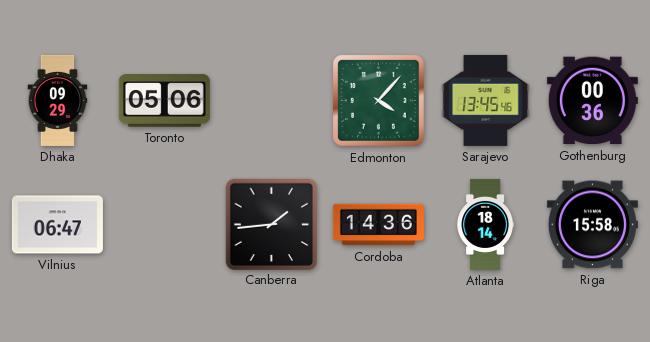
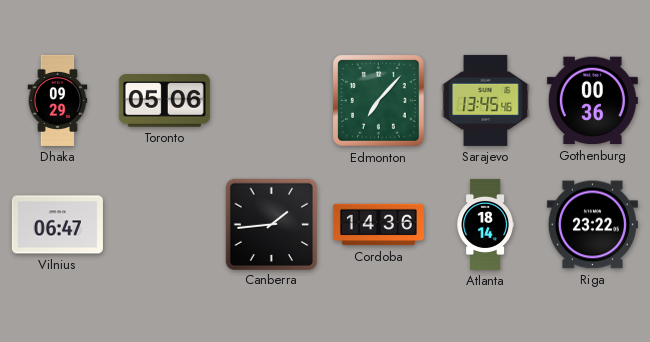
Edmonton: 4:07 -> 7:07 (379, 101)
Riga: 15:58 -> 23:22 (592, 225)
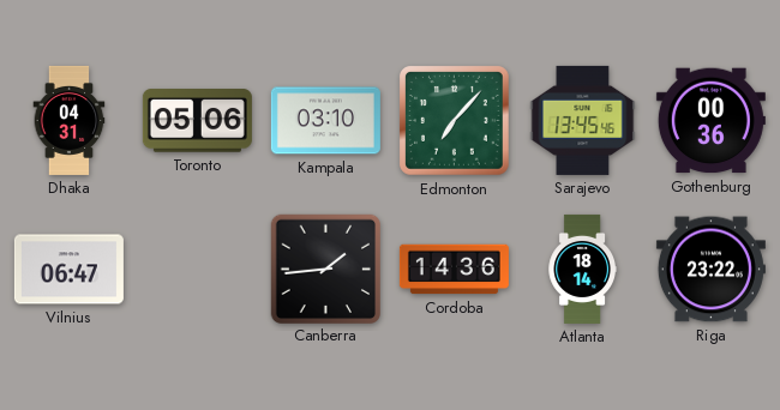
Dhaka: 09:29 -> 04:31 (70, 120)
Kampala: none -> 03:10 (325, 121)
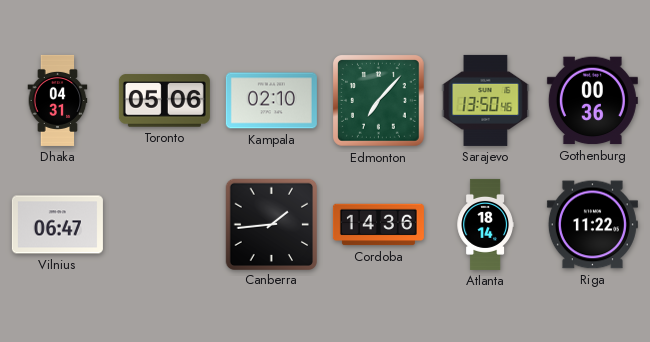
Kampala: 03:10 -> 02:10 (271, 101)
Sarajevo: 13:45 -> 13:50 (486, 100)
Riga: 23:22 -> 11:22 (592, 225)
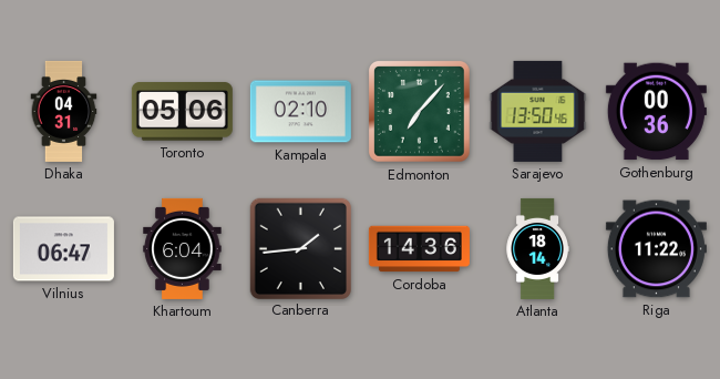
Khartoum: none -> 6:04 (183, 248)
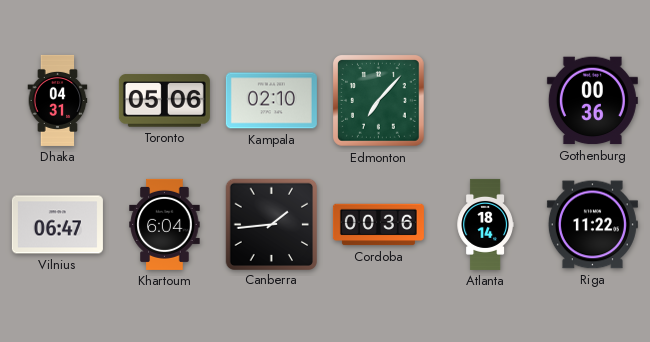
Sarajevo: 13:50 -> none (538, 111)
Cordoba: 14:36 -> 00:36 (378, 225)
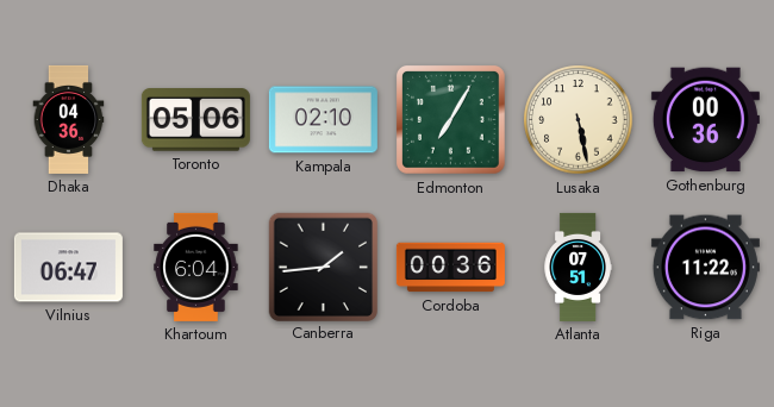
Dhaka: 04:31 -> 04:36 (69, 119)
Edmonton: 7:07 -> 7:05 (451, 120)
Lusaka: none -> 5:28 (579, 120)
Atlanta: 18:14 -> 07:51 (578, 267)
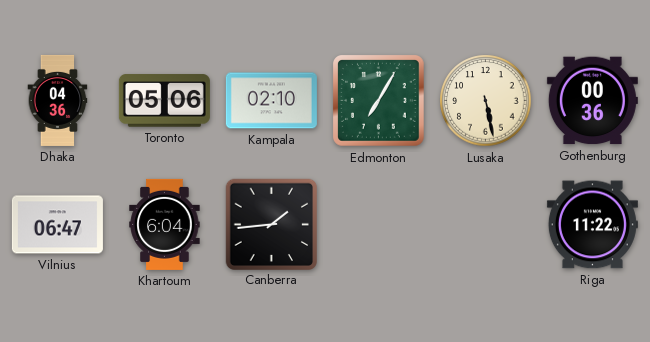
Cordoba: 00:36 -> none (450, 268)
Atlanta: 07:51 -> none (578, 267)
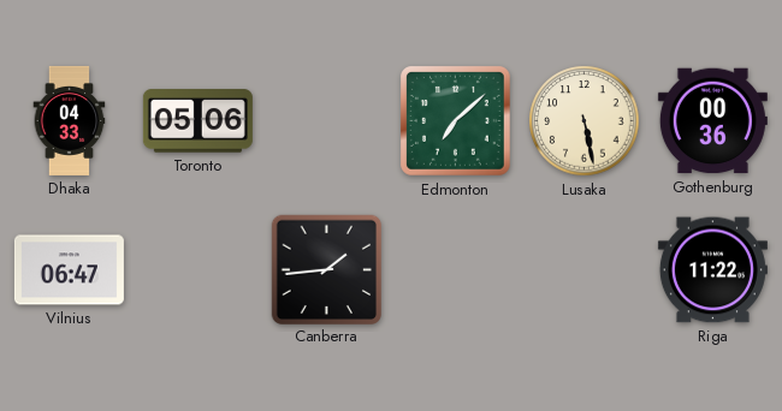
Dhaka: 04:36 -> 04:33 (70, 120)
Kampala: 02:10 -> none (271, 101)
Edmonton: 7:05 -> 7:08 (456, 121)
Khartoum: 6:04 -> none (165, 224)
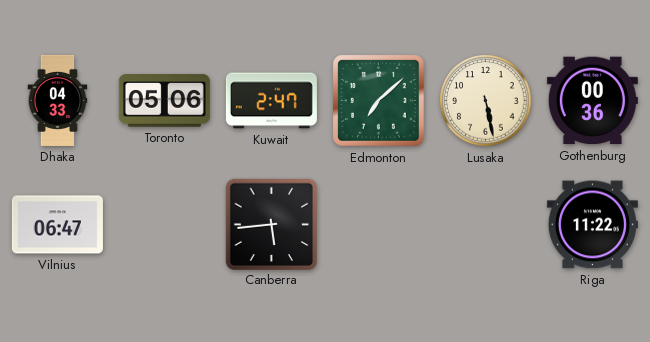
Kuwait: none -> 2:47 (271, 101)
Canberra: 1:44 -> 5:44 (271, 224)
